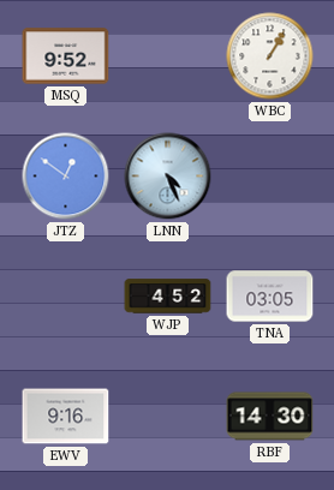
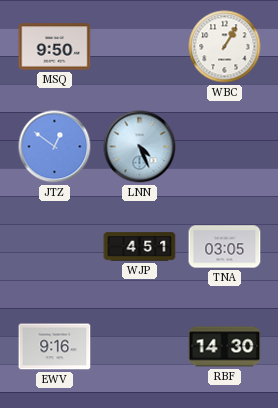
MSQ: 9:52 -> 9:50 (55, 47)
WJP: 4:52 -> 4:51 (140, 247)
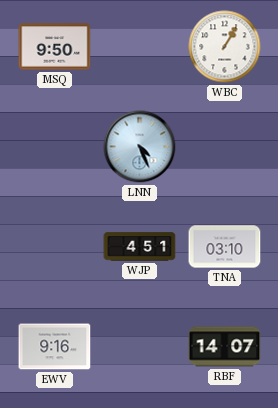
JTZ: 12:51 -> none (55, 147)
TNA: 03:05 -> 03:10 (225, 247)
RBF: 14:30 -> 14:07 (225, 347)
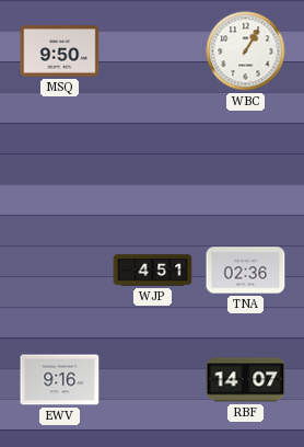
LNN: 4:26 -> none (140, 147)
TNA: 03:10 -> 02:36 (246, 271)
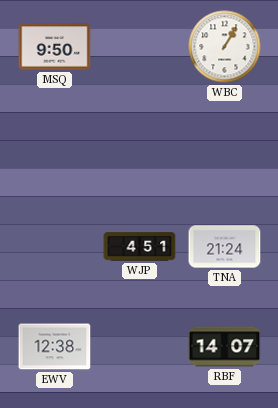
TNA: 02:36 -> 21:24 (225, 247)
EWV: 9:16 -> 12:38 (55, 347)
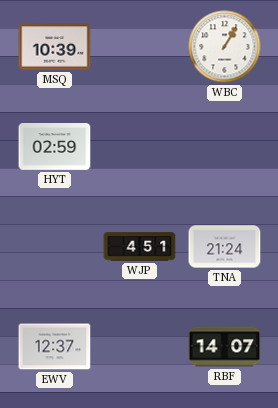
MSQ: 9:50 -> 10:39 (55, 47)
HYT: none -> 02:59 (55, 147)
EWV: 12:38 -> 12:37 (55, 347)
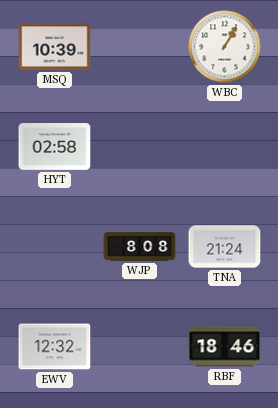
HYT: 02:59 -> 02:58 (55, 147)
WJP: 4:51 -> 8:08 (140, 247)
EWV: 12:37 -> 12:32 (55, 347)
RBF: 14:07 -> 18:46 (225, 347)
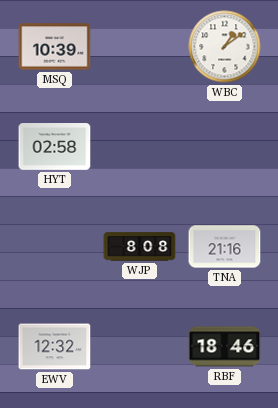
WBC: 1:05 -> 1:09 (225, 47)
TNA: 21:24 -> 21:16 (225, 247)
